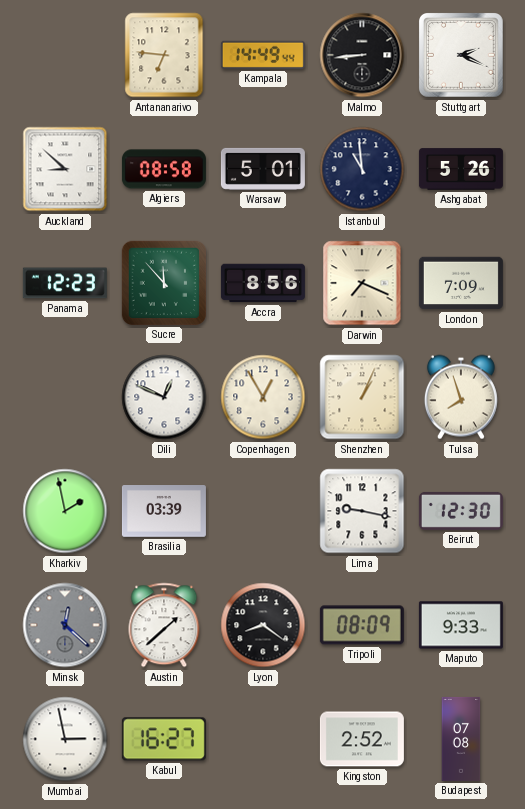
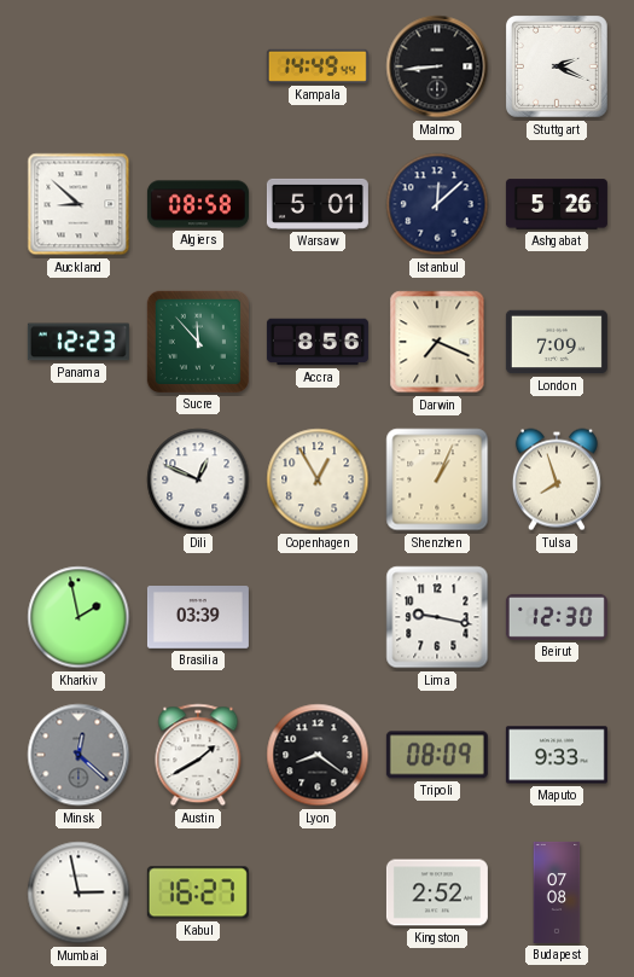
Antananarivo: 6:46 -> none (164, 55)
Istanbul: 10:59 -> 12:08 (437, 204)
Austin: 1:38 -> 1:40 (198, 755)
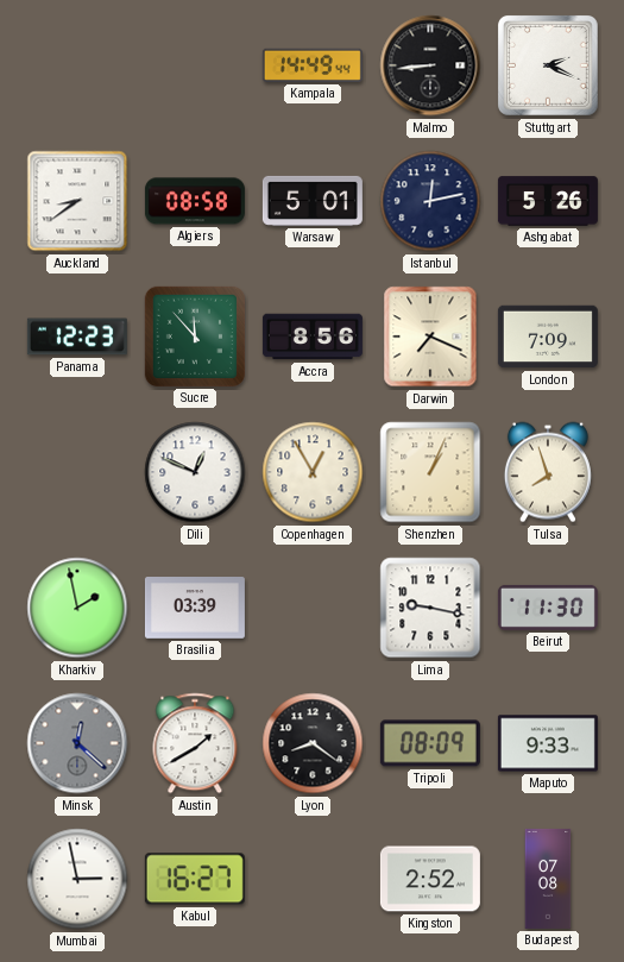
Auckland: 8:52 -> 8:39 (77, 201)
Istanbul: 12:08 -> 12:13 (430, 201)
Beirut: 12:30 -> 11:30 (548, 608)
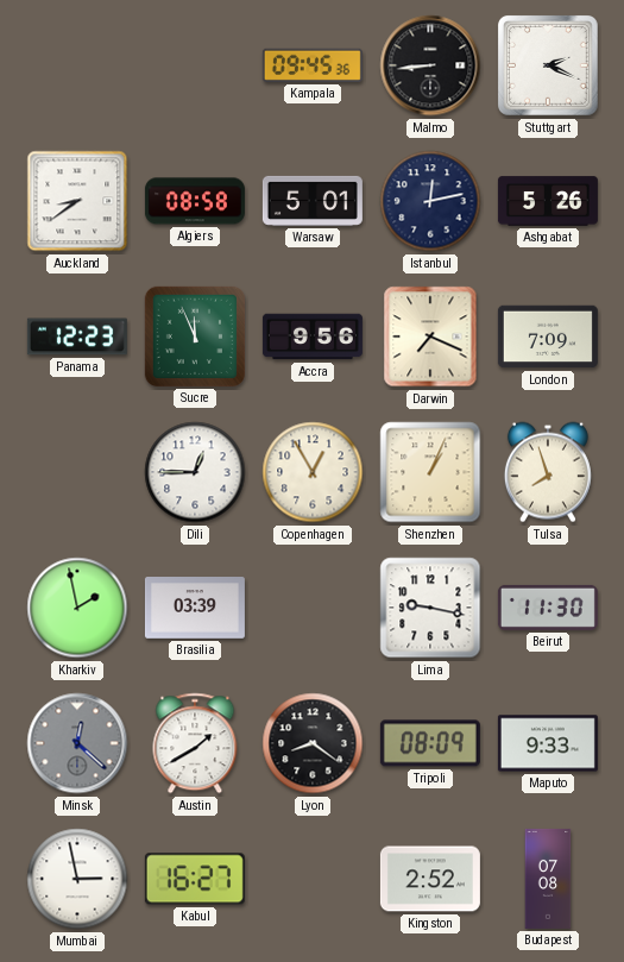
Kampala: 14:49 -> 09:45 (313, 65)
Sucre: 11:53 -> 11:56 (195, 337)
Accra: 8:56 -> 9:56 (313, 337)
Dili: 12:49 -> 12:45 (195, 472)
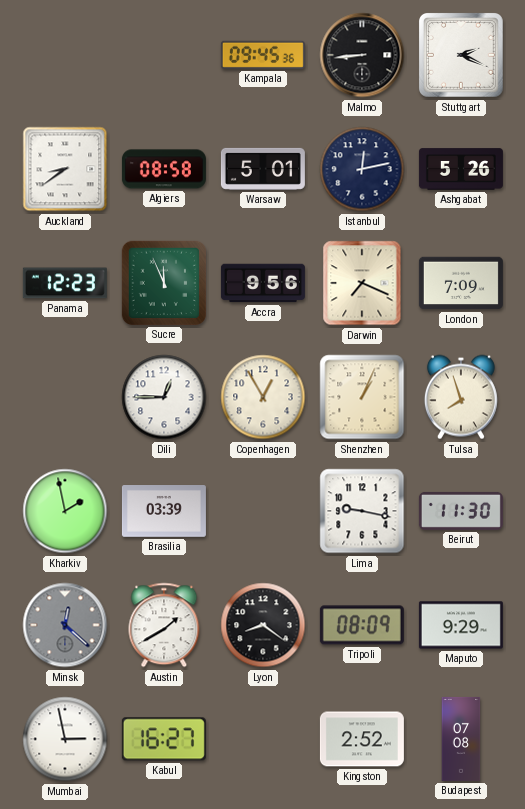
Maputo: 9:33 -> 9:29 (461, 625)
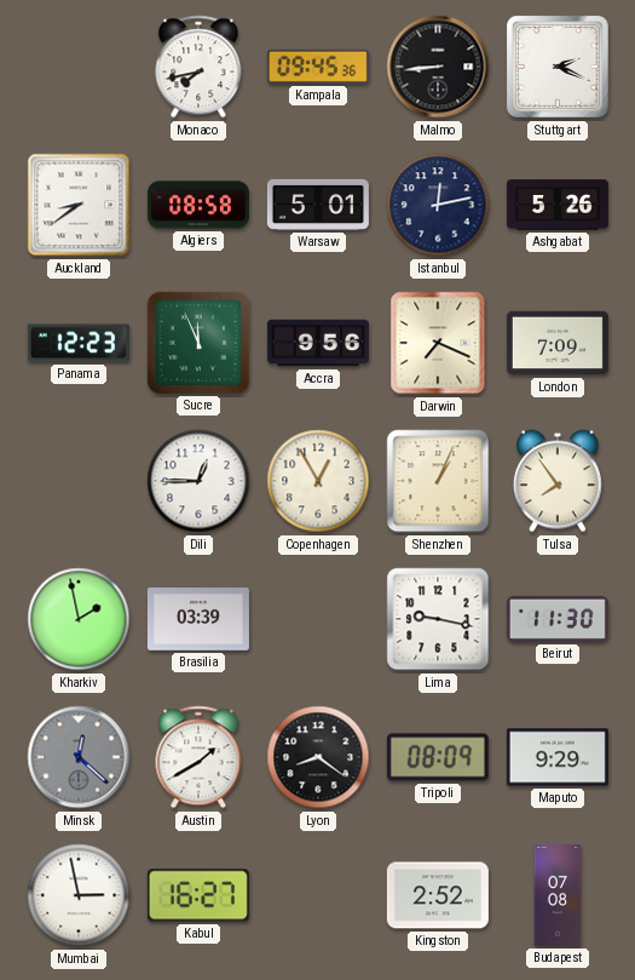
Monaco: none -> 7:43 (198, 67)
Tulsa: 7:57 -> 7:54 (558, 481)
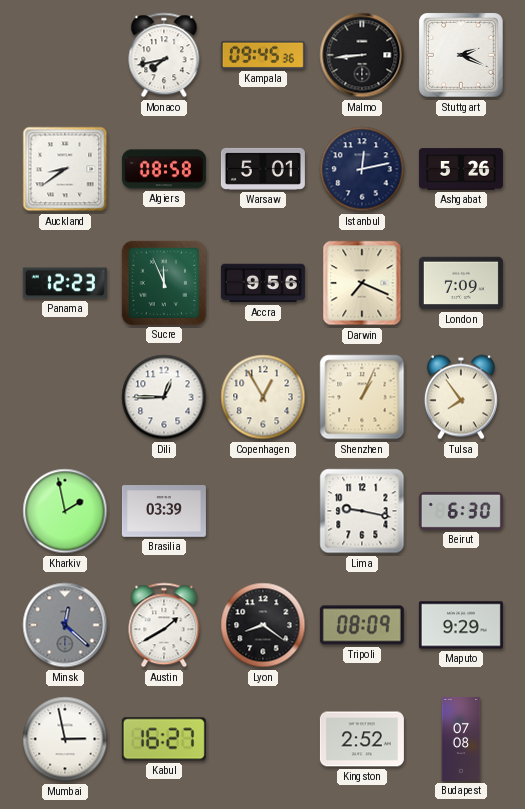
Beirut: 11:30 -> 6:30 (461, 511)
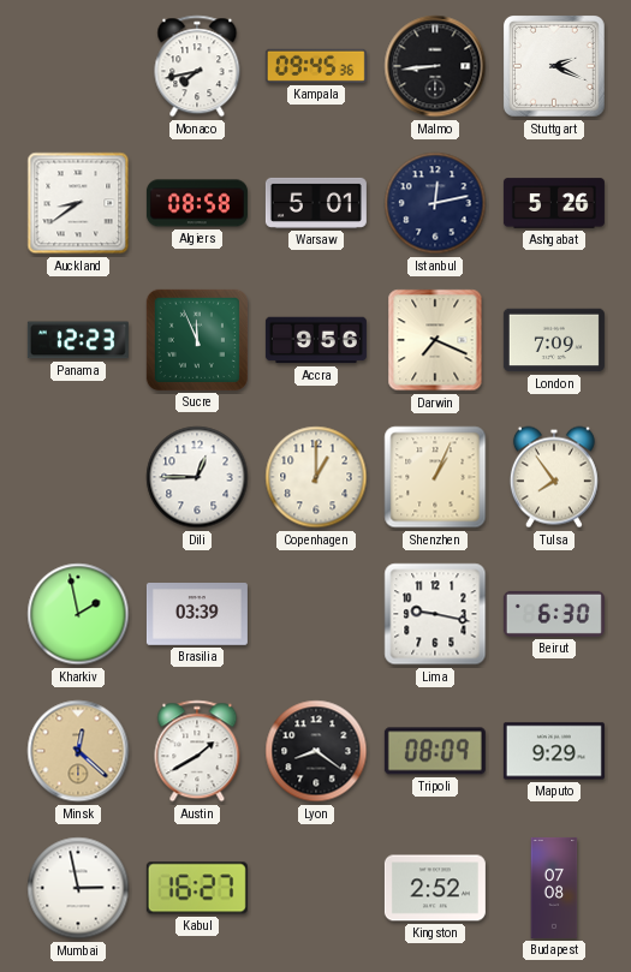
Copenhagen: 12:55 -> 1:00 (316, 477)
Minsk dial: grey -> champagne (78, 751)
